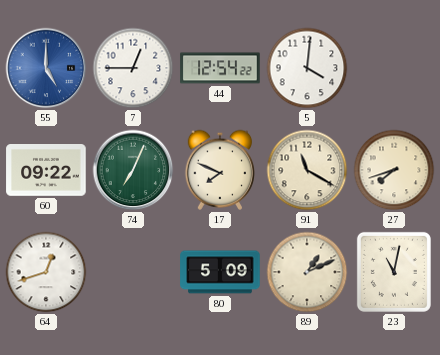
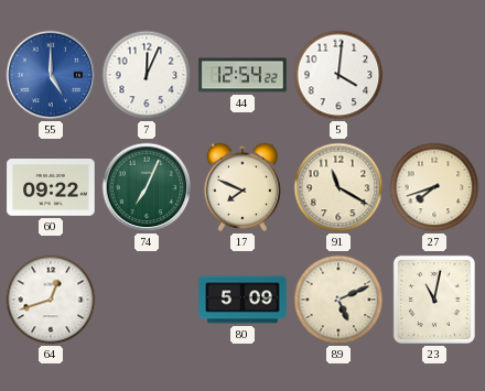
7: 12:45 -> 12:04 (147, 75)
89: 1:11 -> 5:11 (338, 300)
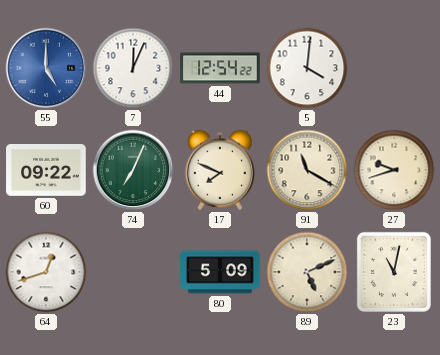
27: 7:42 -> 9:42 (394, 170)
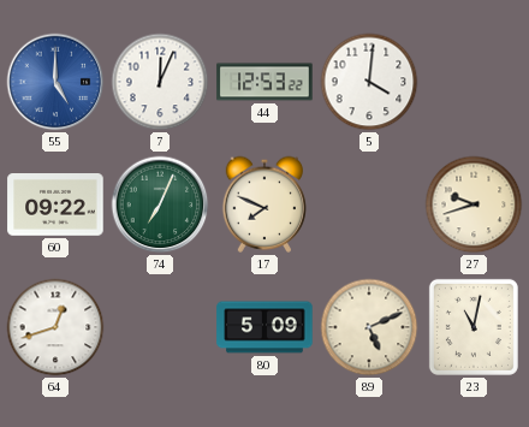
44: 12:54 -> 12:53 (264, 82)
91: 11:20 -> none (307, 170)
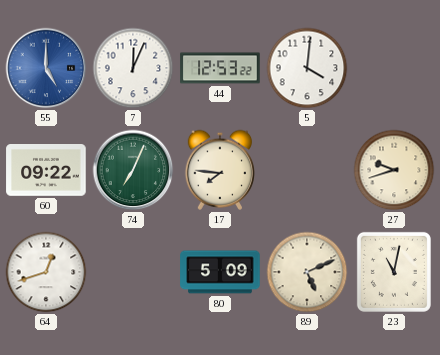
17: 7:49 -> 7:46 (219, 170)
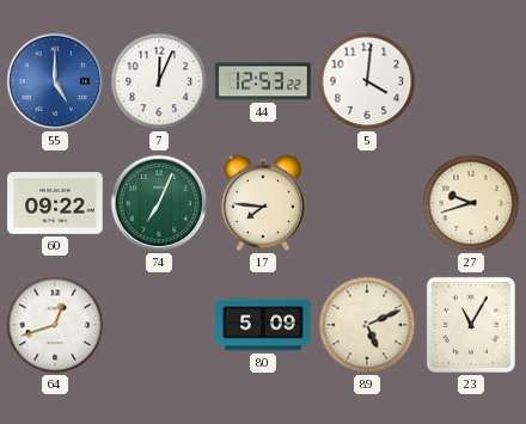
23: 11:02 -> 11:05 (471, 325)
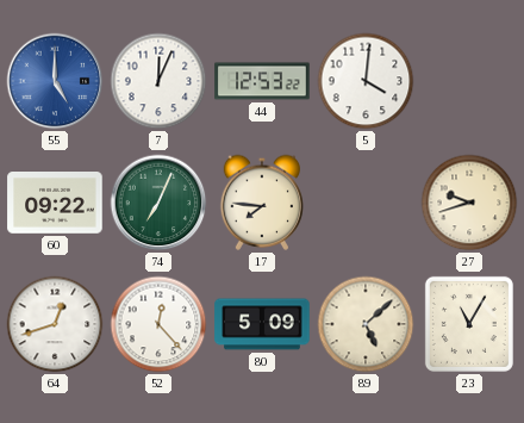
52: none -> 12:23 (158, 324)
89: 5:11 -> 5:08 (366, 324)
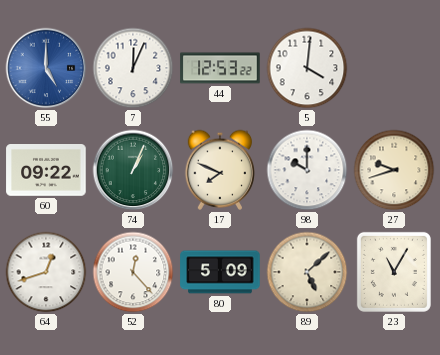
74: 7:04 -> 1:04 (133, 170)
17: 7:46 -> 7:49 (219, 170)
98: none -> 10:00 (307, 170)
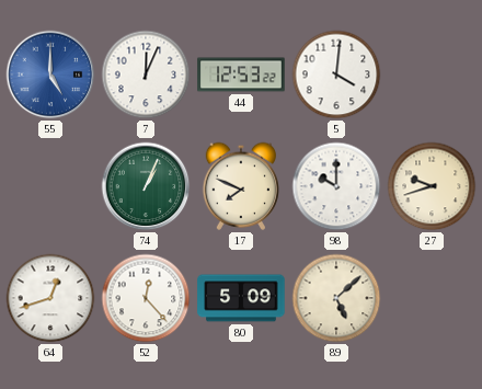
60: 09:22 -> none (46, 171)
23: 11:05 -> none (394, 272)
